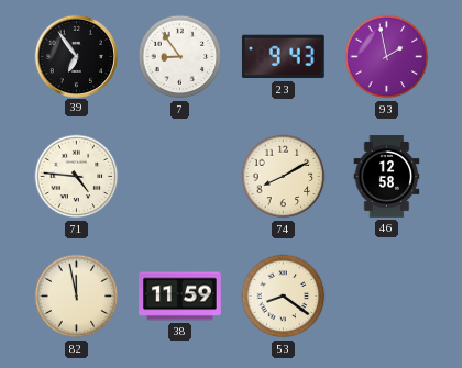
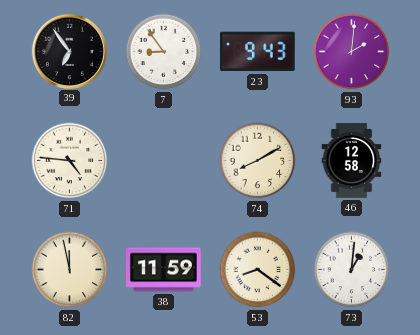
93: 1:58 -> 2:01 (352, 52)
73: none -> 1:01 (352, 270)
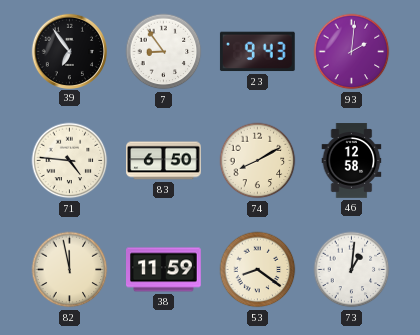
83: none -> 6:50 (164, 161)
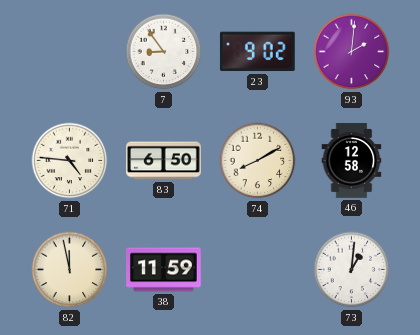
39: 6:54 -> none (69, 51)
23: 9:43 -> 9:02 (257, 52)
53: 8:21 -> none (258, 270)
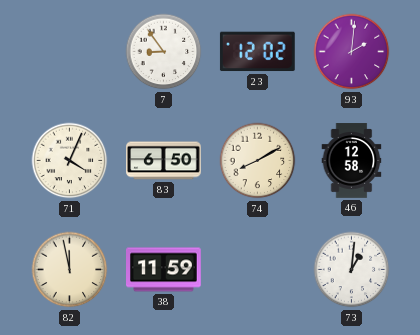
23: 9:02 -> 12:02 (257, 52)
71: 4:46 -> 4:04 (70, 161)
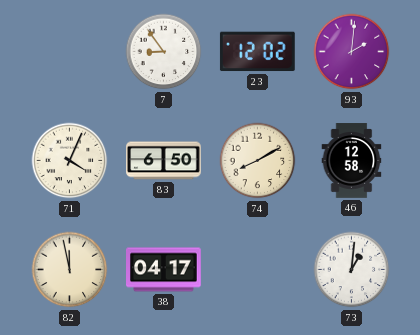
38: 11:59 -> 04:17 (164, 270)
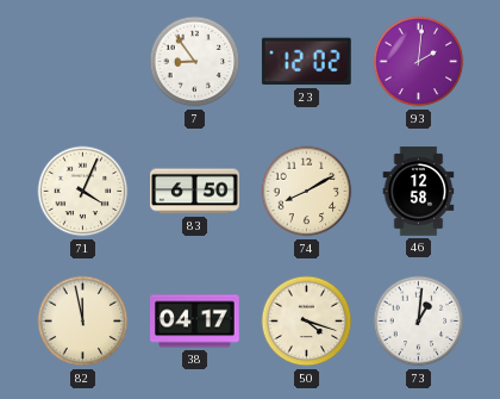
50: none -> 4:18 (307, 322)
